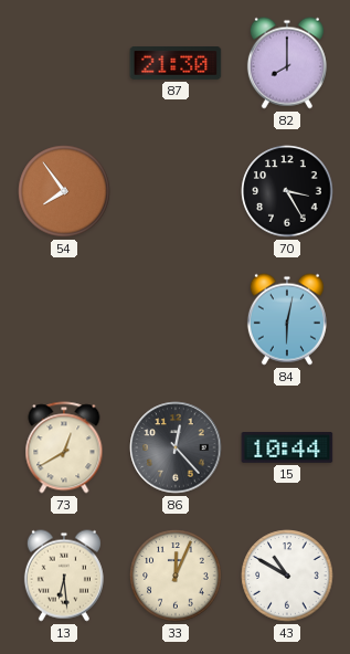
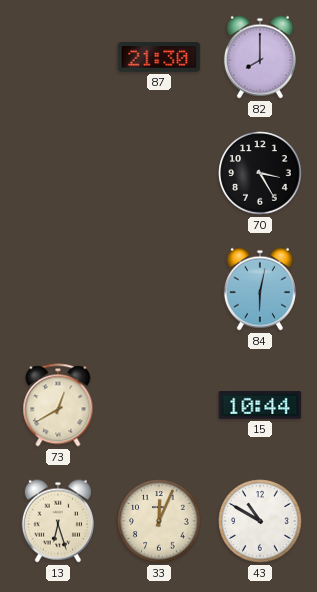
54: 7:54 -> none (64, 191)
86: 12:23 -> none (176, 447)
13: 6:29 -> 6:27 (58, 521)
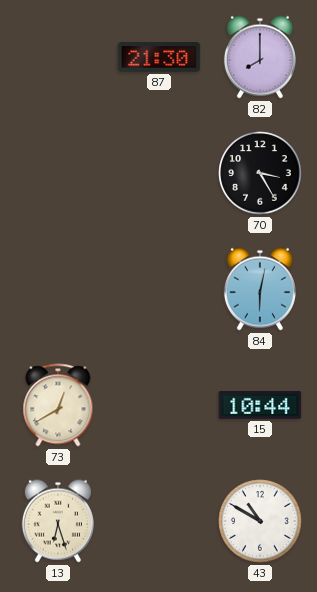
33: 12:04 -> none (159, 521)
